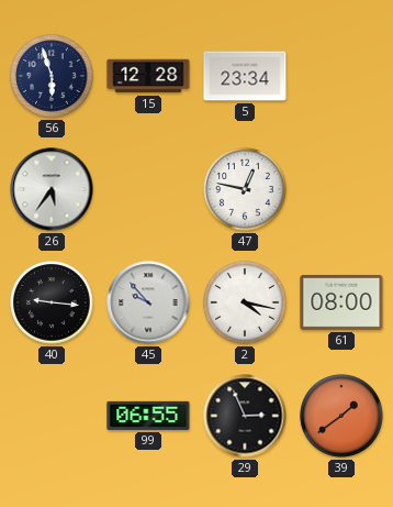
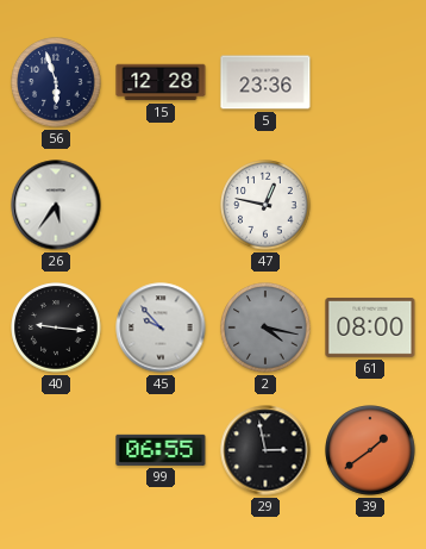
5: 23:34 -> 23:36 (265, 82)
2 dial: white -> grey (265, 327)
29: 2:56 -> 2:58 (265, 450)
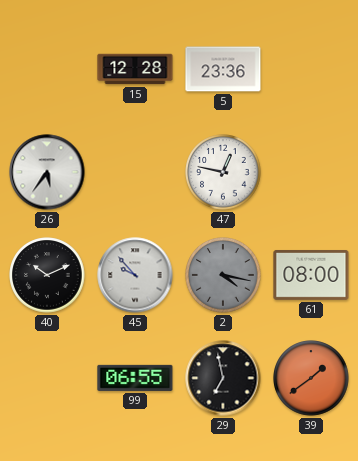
56: 5:57 -> none (56, 82)
40: 9:16 -> 10:11 (47, 275)
29: 2:58 -> 6:58 (223, 378)
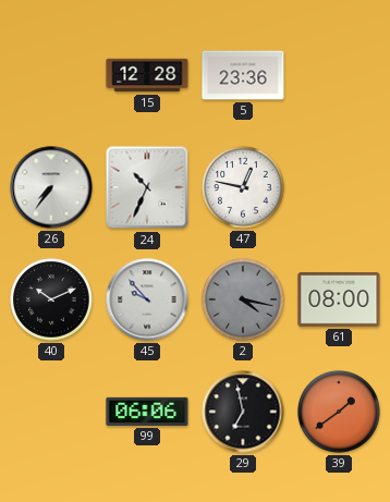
26: 5:36 -> 7:36 (51, 187)
24: none -> 10:34 (147, 187)
99: 06:55 -> 06:06 (147, 412)
